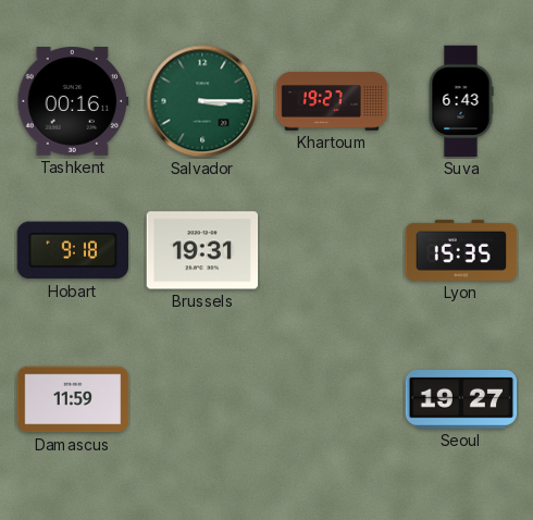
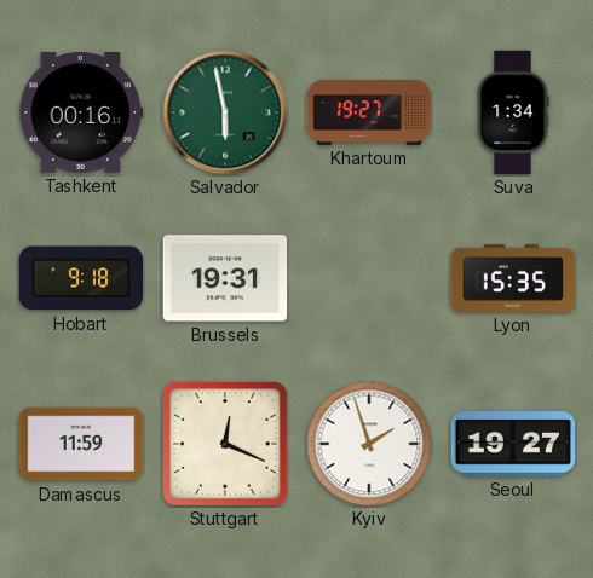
Salvador: 3:15 -> 5:58 (225, 112)
Suva: 6:43 -> 1:34 (513, 112)
Stuttgart: none -> 12:19 (225, 444)
Kyiv: none -> 1:57 (369, 444)
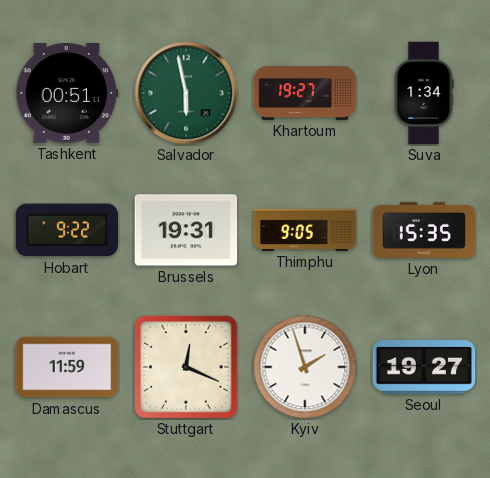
Tashkent: 00:16 -> 00:51 (67, 94)
Hobart: 9:18 -> 9:22 (66, 230)
Thimphu: none -> 9:05 (305, 230)
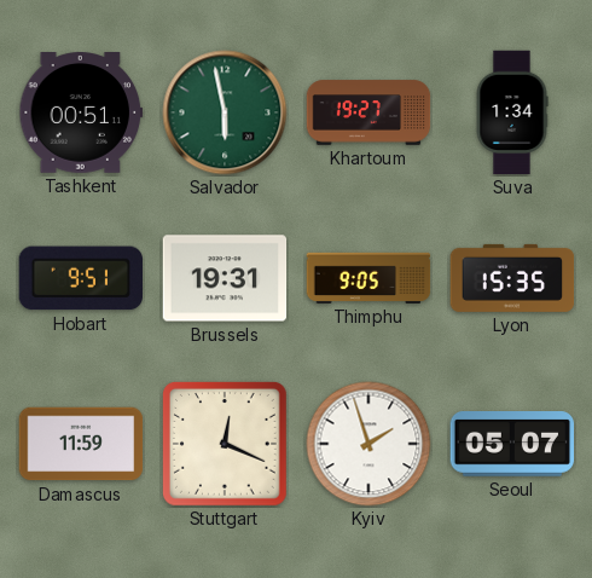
Hobart: 9:22 -> 9:51 (80, 278)
Seoul: 19:27 -> 05:07 (512, 445)
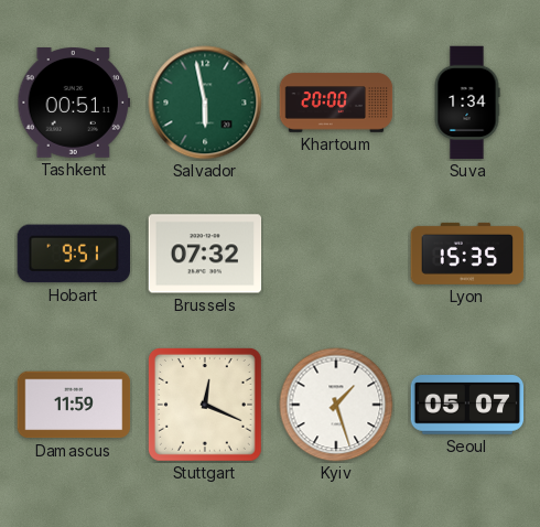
Khartoum: 19:27 -> 20:00 (336, 103)
Brussels: 19:31 -> 07:32 (205, 254)
Thimphu: 9:05 -> none (368, 278)
Kyiv: 1:57 -> 1:27 (336, 405)
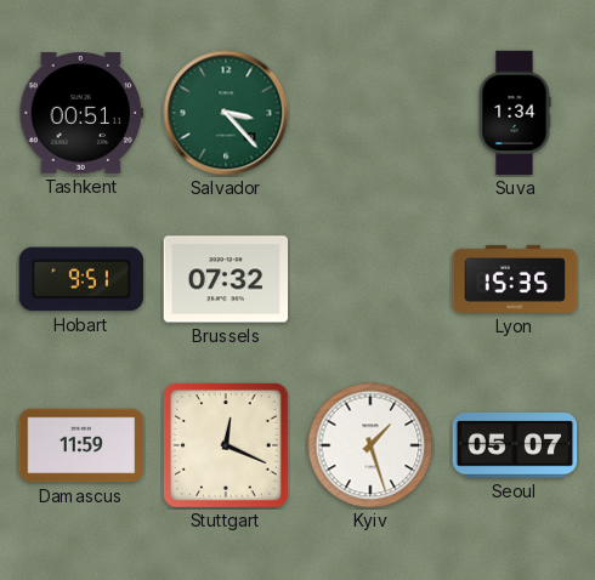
Salvador: 5:58 -> 3:23 (226, 113)
Khartoum: 20:00 -> none (336, 103)
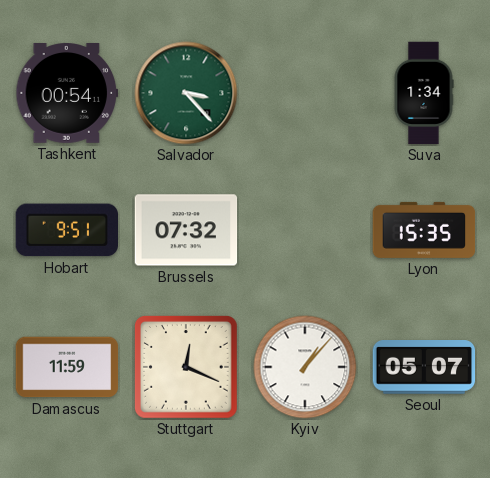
Tashkent: 00:51 -> 00:54 (67, 94)
Kyiv: 1:27 -> 1:07 (305, 367)
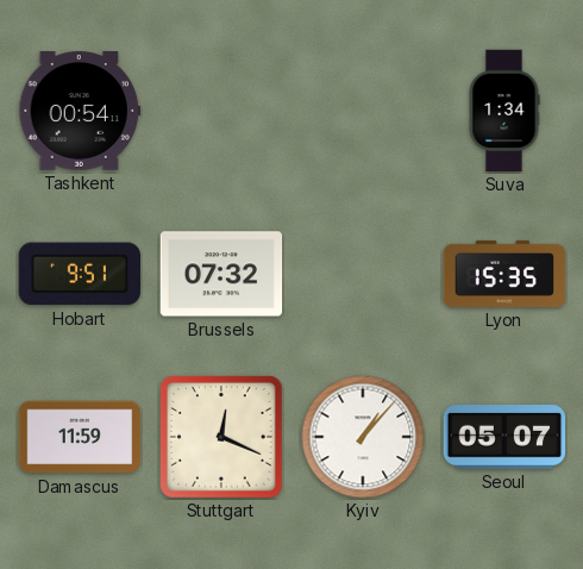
Salvador: 3:23 -> none (186, 93)
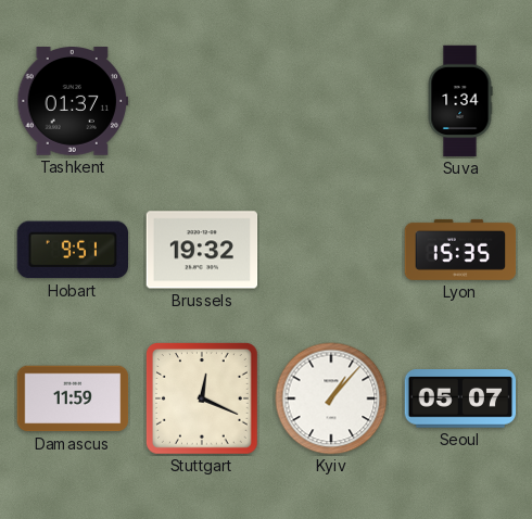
Tashkent: 00:54 -> 01:37 (73, 102)
Brussels: 07:32 -> 19:32 (202, 250)
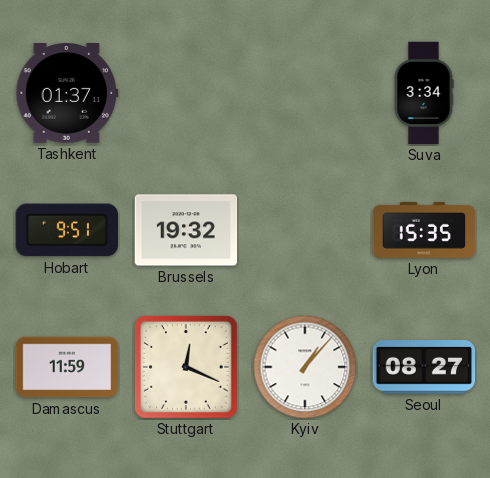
Suva: 1:34 -> 3:34 (424, 93)
Seoul: 05:07 -> 08:27 (424, 368)
